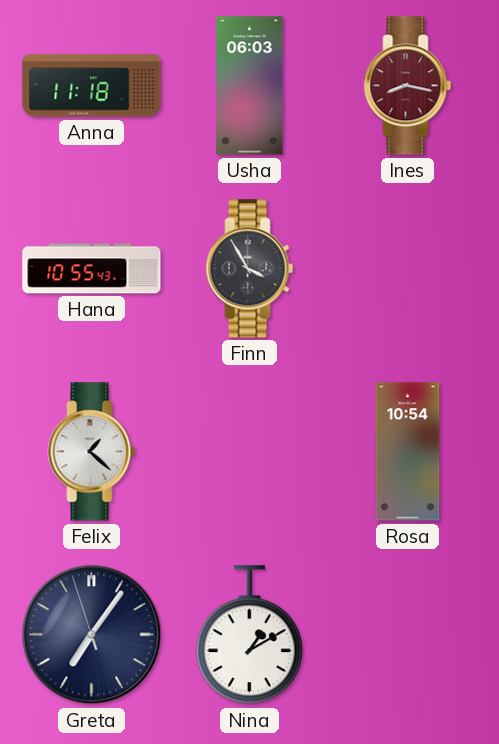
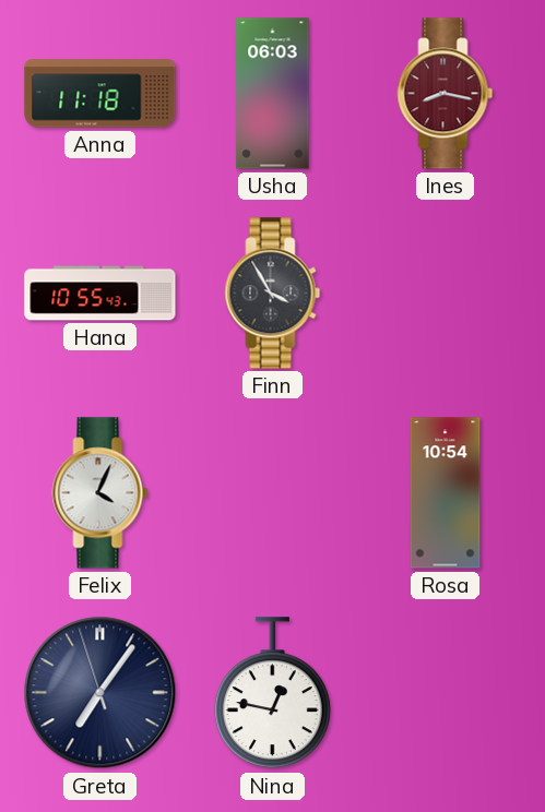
Felix: 1:22 -> 4:04 (100, 493)
Nina: 1:10 -> 12:47 (272, 693)
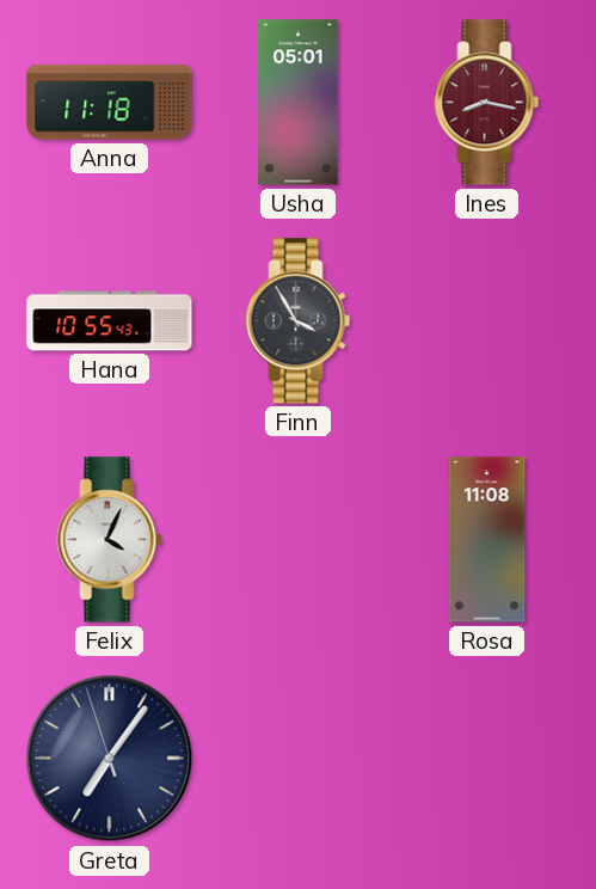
Usha: 06:03 -> 05:01 (299, 103)
Rosa: 10:54 -> 11:08 (487, 540)
Nina: 12:47 -> none (272, 693)
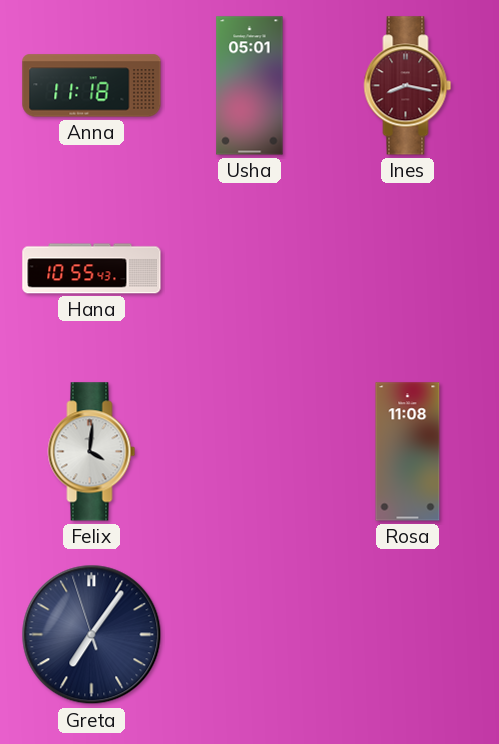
Finn: 3:55 -> none (299, 321)
Felix: 4:04 -> 4:01 (92, 452)
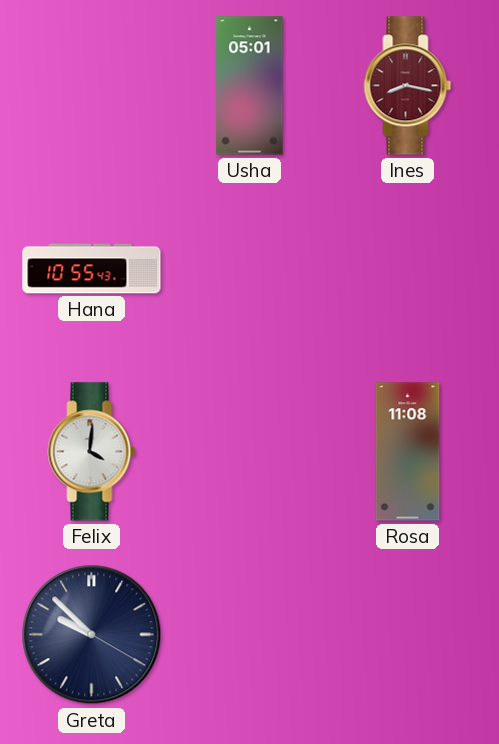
Anna: 11:18 -> none (92, 86)
Greta: 7:05 -> 9:52 (92, 635)
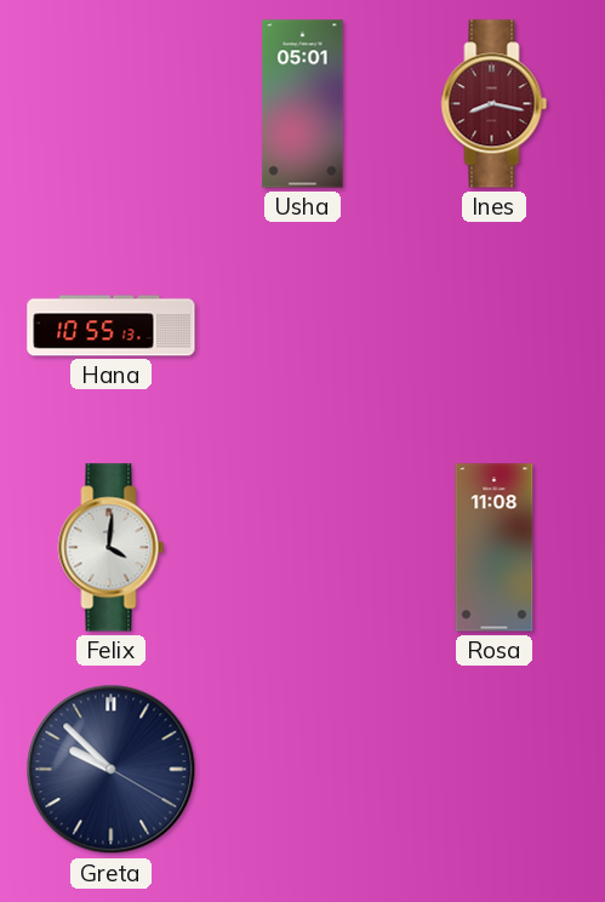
Hana: 10:55:43 -> 10:55:13 (112, 326)
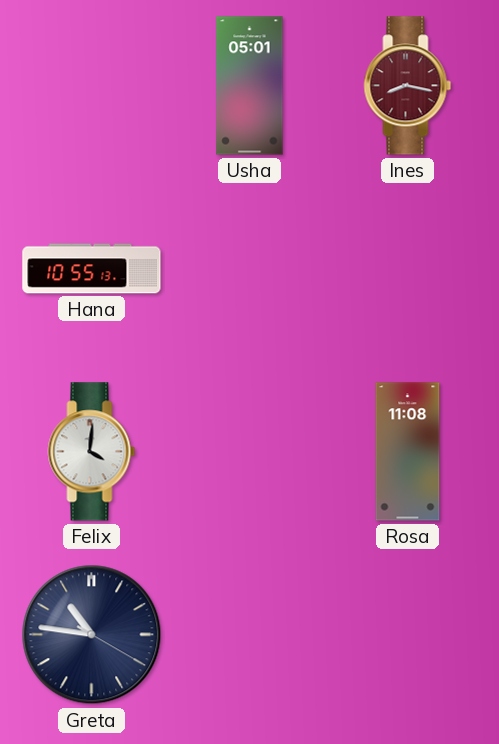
Greta: 9:52 -> 10:46 (92, 635)
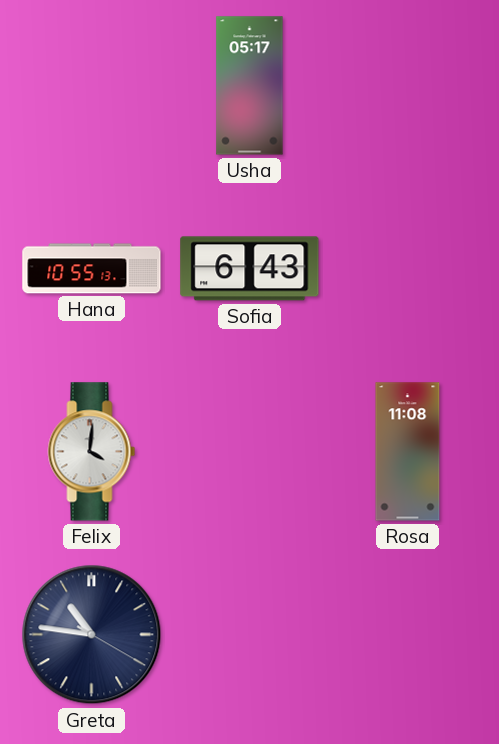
Usha: 05:01 -> 05:17 (250, 86)
Ines: 8:17 -> none (408, 86)
Sofia: none -> 6:43 (250, 269)
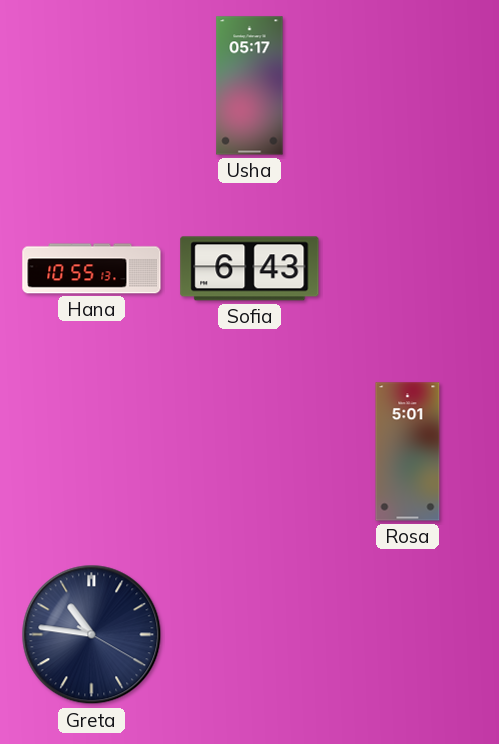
Felix: 4:01 -> none (92, 452)
Rosa: 11:08 -> 5:01 (408, 452)
